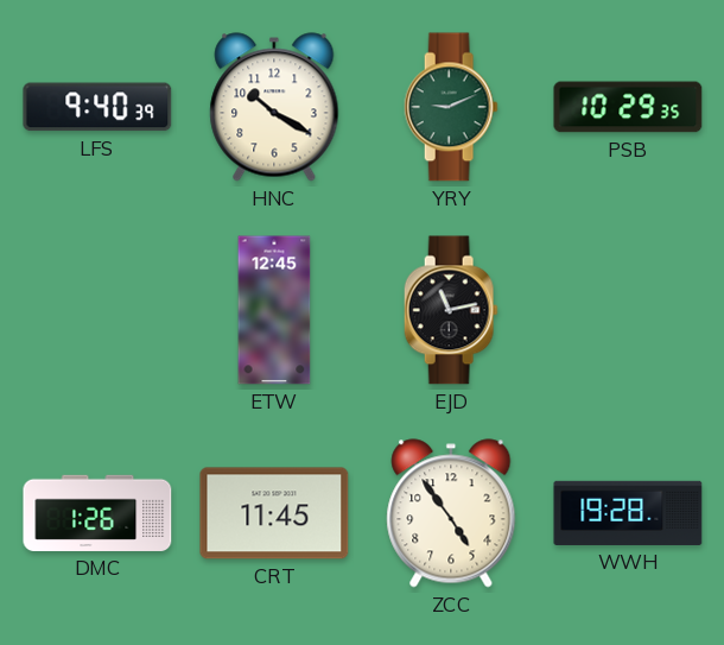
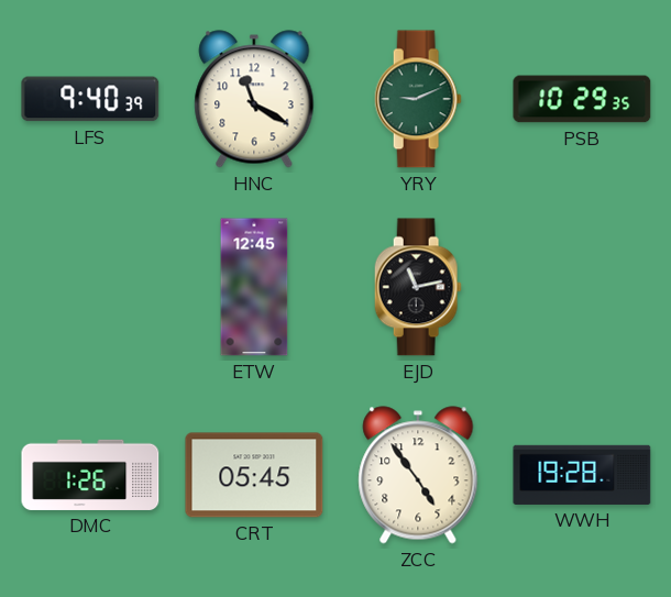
HNC: 10:20 -> 11:20 (254, 99)
CRT: 11:45 -> 05:45 (254, 475)
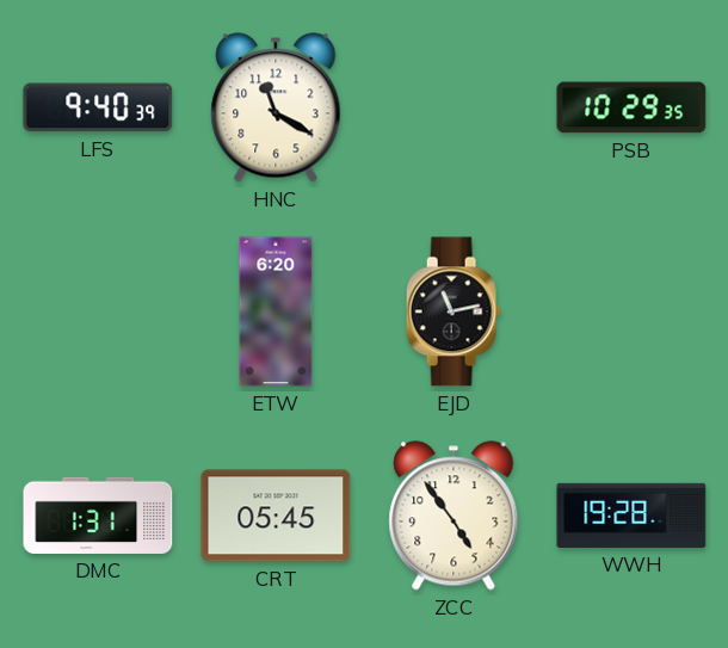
YRY: 9:11 -> none (418, 99)
ETW: 12:45 -> 6:20 (276, 311)
DMC: 1:26 -> 1:31 (98, 516)
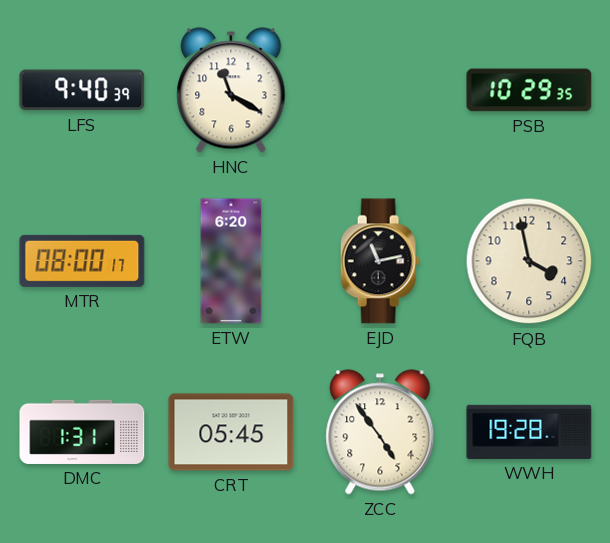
MTR: none -> 08:00 (82, 261)
FQB: none -> 3:58 (529, 261)
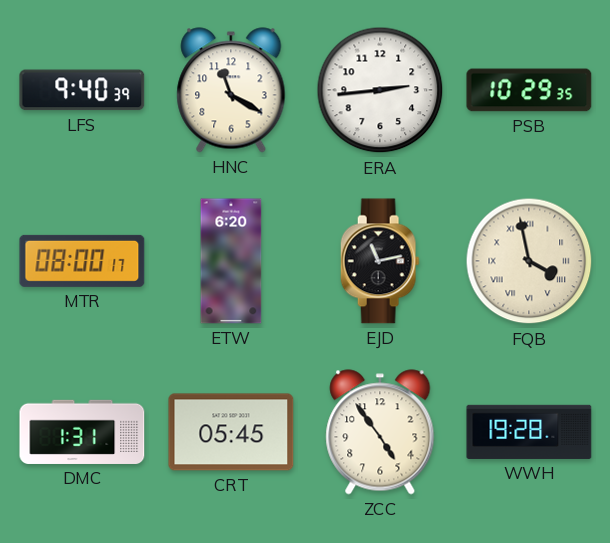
ERA: none -> 2:44 (380, 90)
FQB numerals: Arabic -> Roman (529, 261)
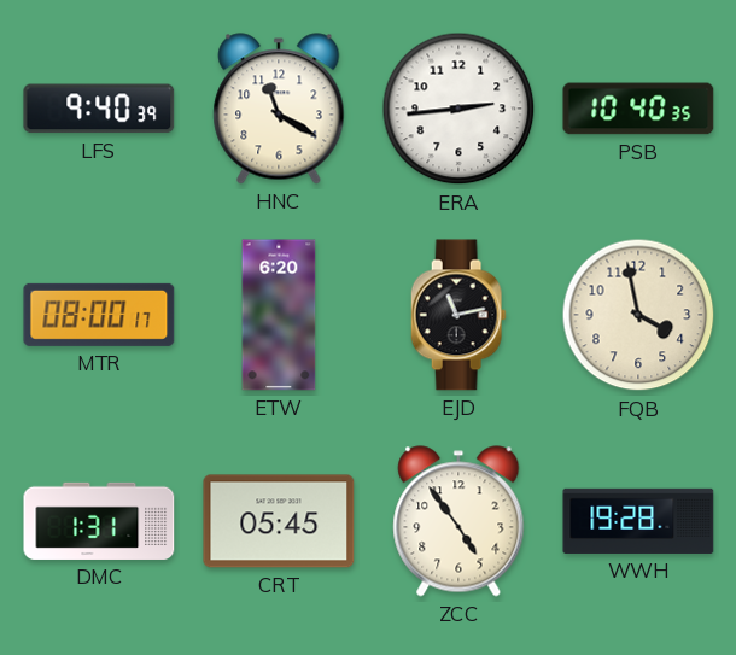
PSB: 10:29 -> 10:40 (638, 109)
FQB numerals: Roman -> Arabic (638, 315)
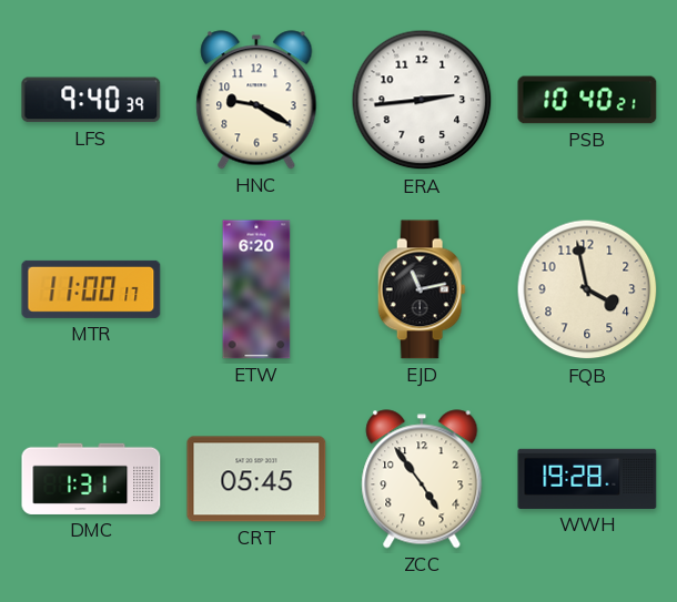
HNC: 11:20 -> 9:20 (256, 100)
PSB: 10:40:35 -> 10:40:21 (587, 100)
MTR: 08:00 -> 11:00 (91, 289)
